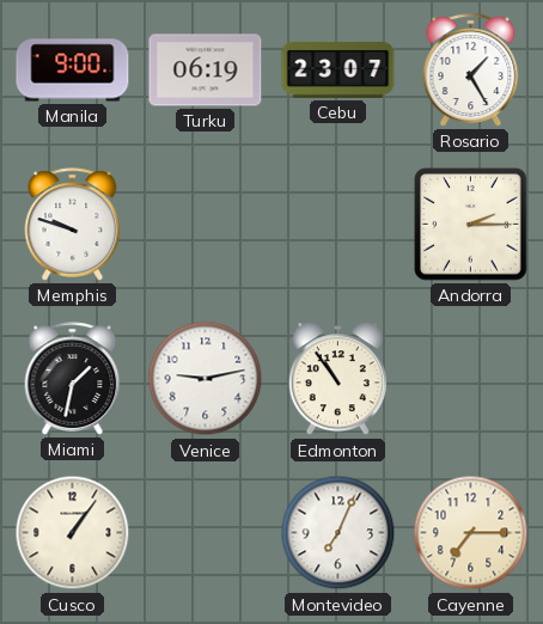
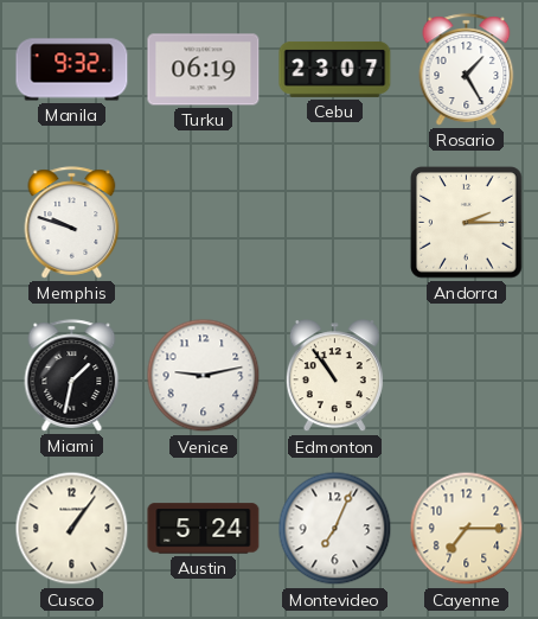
Manila: 9:00 -> 9:32 (72, 70)
Austin: none -> 5:24 (204, 529)
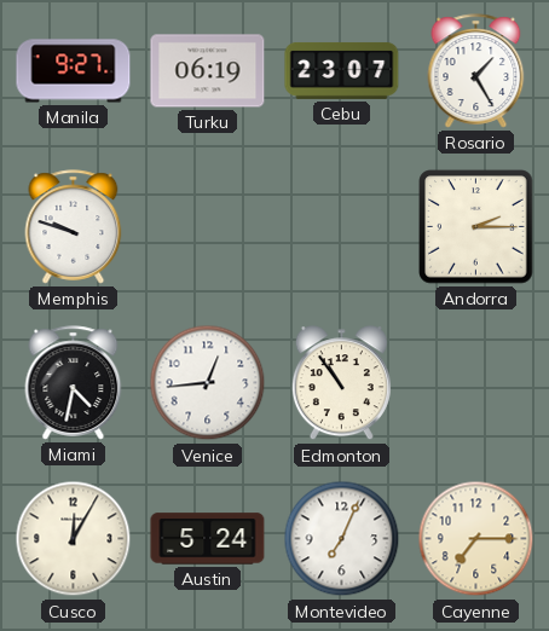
Manila: 9:32 -> 9:27 (74, 71)
Miami: 1:32 -> 4:32 (74, 383)
Venice: 9:13 -> 12:44 (208, 383)
Cusco: 1:06 -> 12:05 (74, 539)
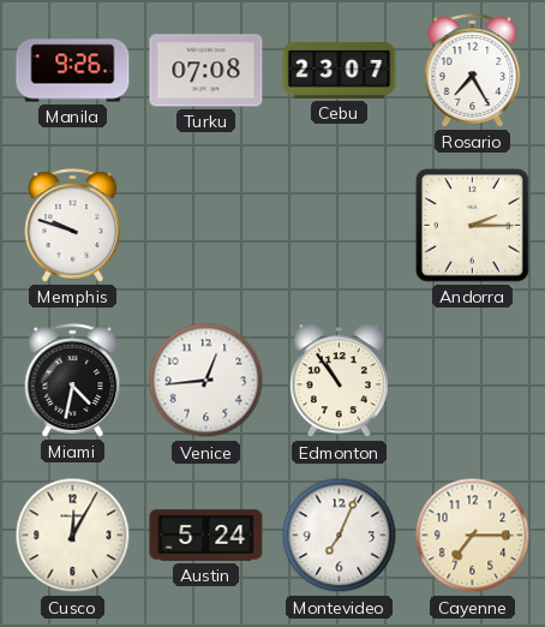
Manila: 9:27 -> 9:26 (73, 71)
Turku: 06:19 -> 07:08 (206, 71)
Rosario: 1:25 -> 7:25 (473, 71)
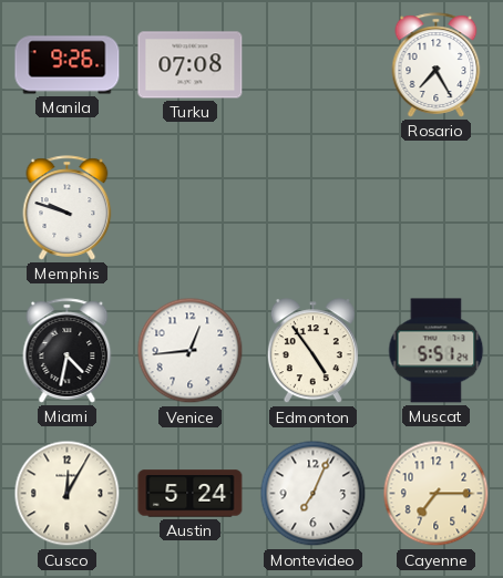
Cebu: 23:07 -> none (340, 70)
Andorra: 2:15 -> none (473, 226)
Edmonton: 10:54 -> 4:54 (312, 351)
Muscat: none -> 5:51 (437, 351)
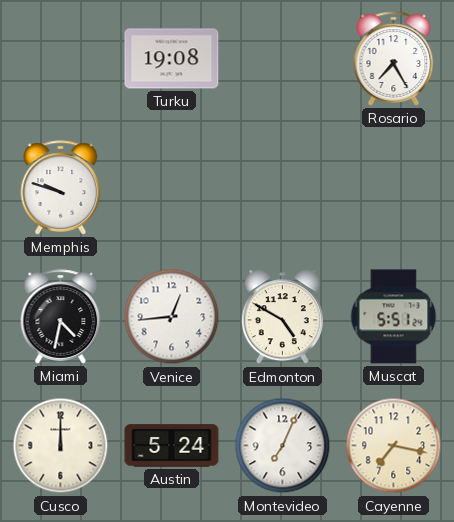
Manila: 9:26 -> none (68, 65)
Turku: 07:08 -> 19:08 (172, 59)
Edmonton: 4:54 -> 4:50 (282, 317)
Cusco: 12:05 -> 12:00 (61, 446)
Cayenne: 7:15 -> 7:17 (394, 446)
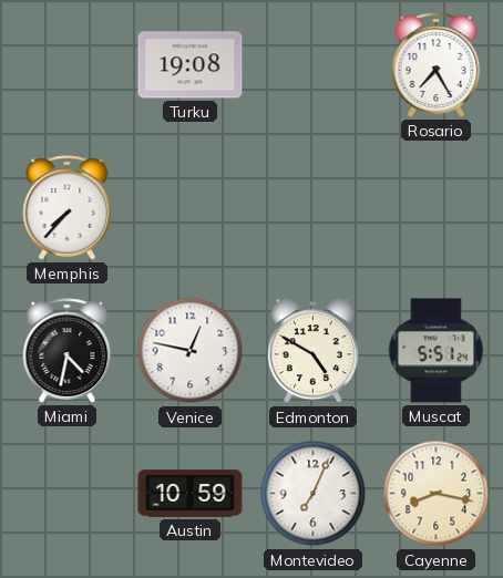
Memphis: 9:48 -> 7:37 (68, 208)
Venice: 12:44 -> 12:47 (191, 351)
Cusco: 12:00 -> none (61, 446)
Austin: 5:24 -> 10:59 (191, 494)
Cayenne: 7:17 -> 8:17 (437, 494)
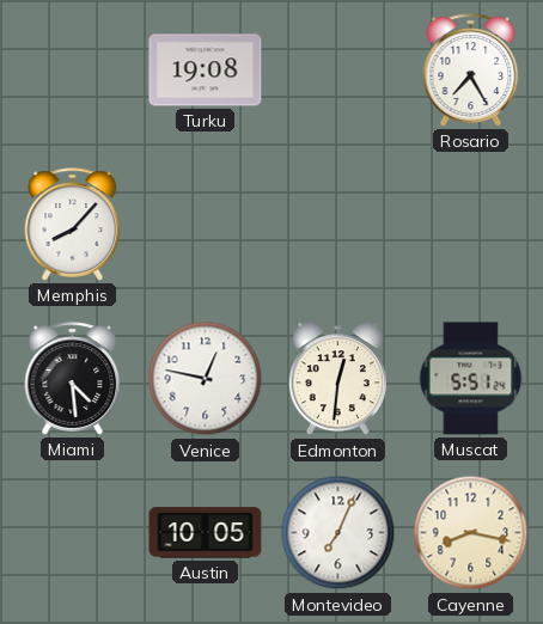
Memphis: 7:37 -> 8:07 (73, 225)
Miami: 4:32 -> 4:29 (73, 379)
Edmonton: 4:50 -> 12:31 (337, 379)
Austin: 10:59 -> 10:05 (206, 533)
